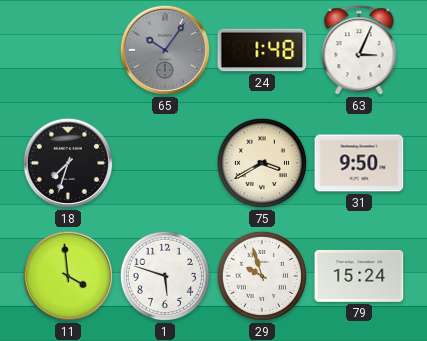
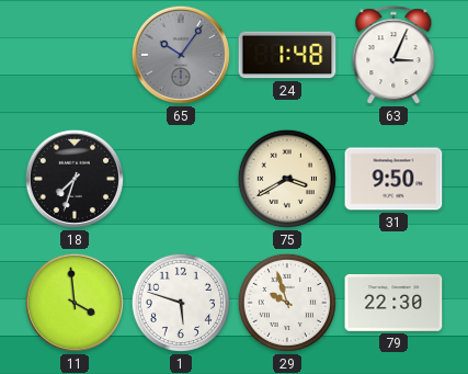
79: 15:24 -> 22:30 (393, 303)
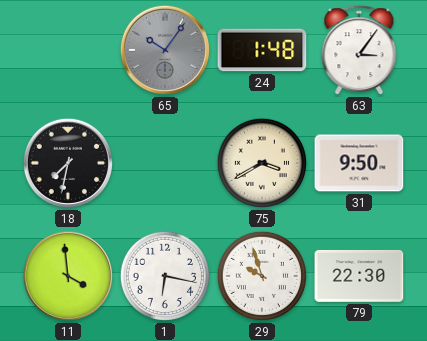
63: 3:04 -> 3:06 (359, 51)
18: 7:33 -> 7:32 (68, 163)
1: 5:48 -> 6:17 (165, 276)
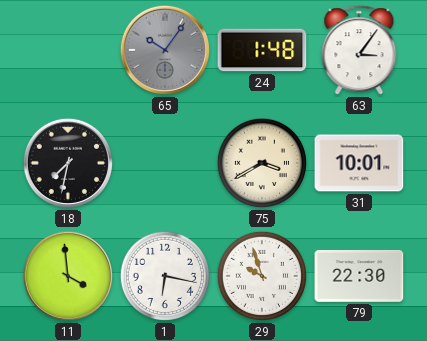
31: 9:50 -> 10:01 (359, 163)
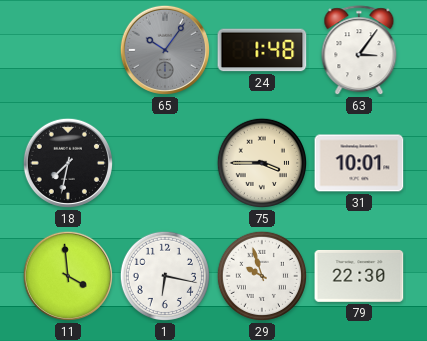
75: 3:40 -> 3:45 (262, 163)
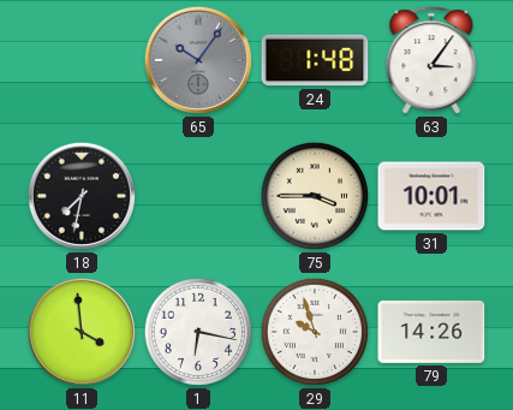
79: 22:30 -> 14:26 (431, 332)
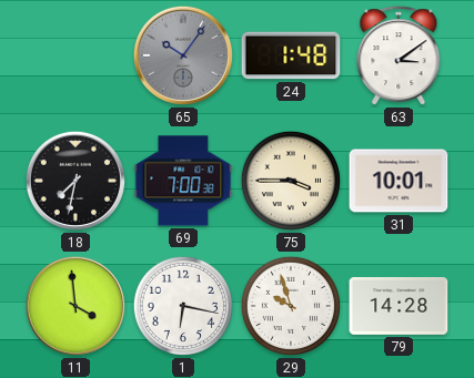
63: 3:06 -> 3:09 (399, 57)
69: none -> 7:00 (183, 181)
79: 14:26 -> 14:28 (399, 306)
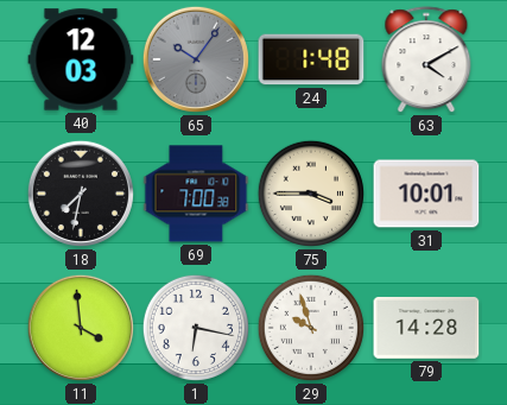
40: none -> 12:03 (81, 59)
63: 3:09 -> 4:10 (426, 61)
